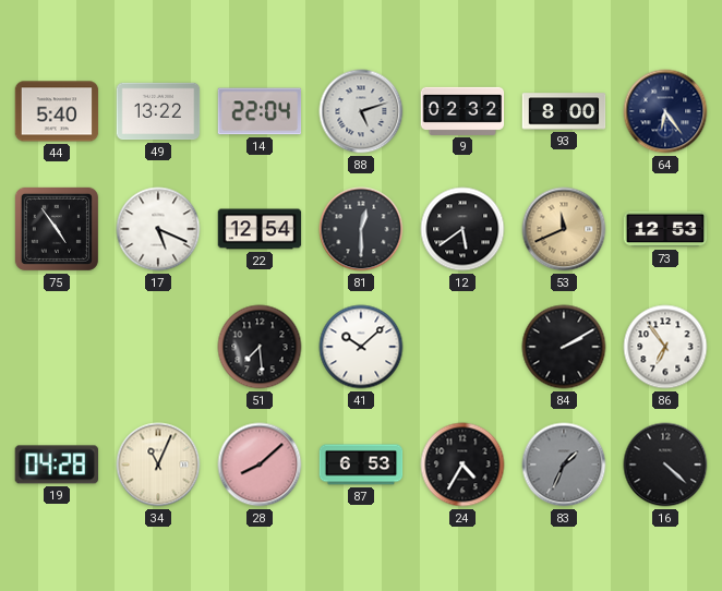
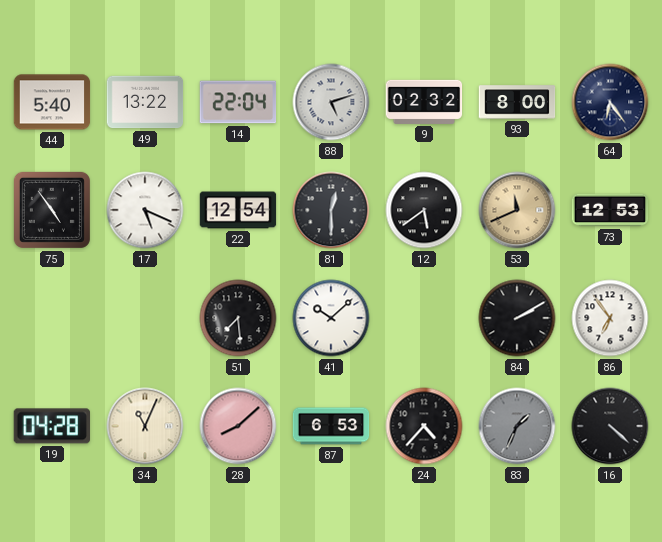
24: 4:35 -> 4:37 (424, 426)
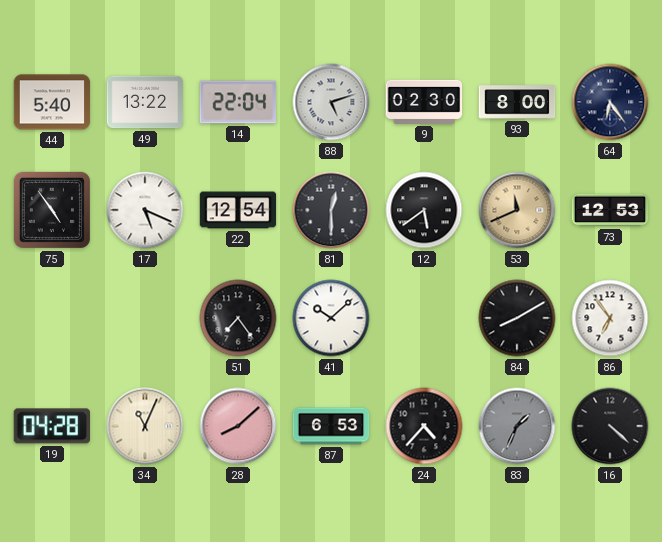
9: 02:32 -> 02:30 (424, 102)
51: 7:29 -> 7:24 (238, 318)
84: 2:10 -> 8:10 (517, 318)
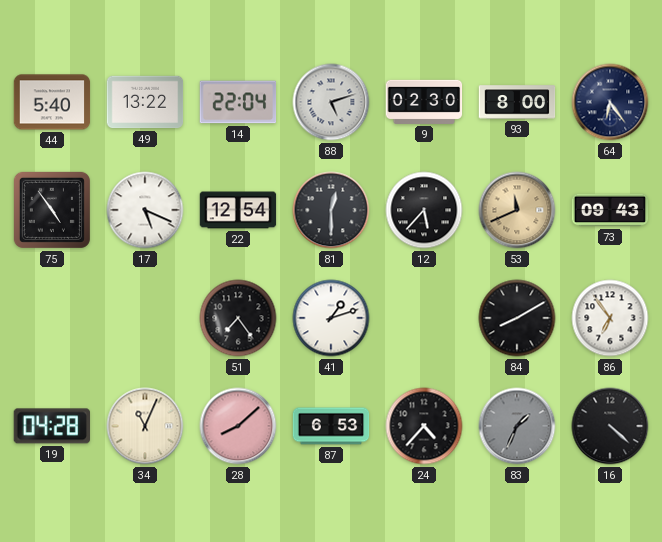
12: 5:39 -> 5:37 (424, 210)
73: 12:53 -> 09:43 (610, 210)
41: 10:08 -> 1:12 (331, 318)
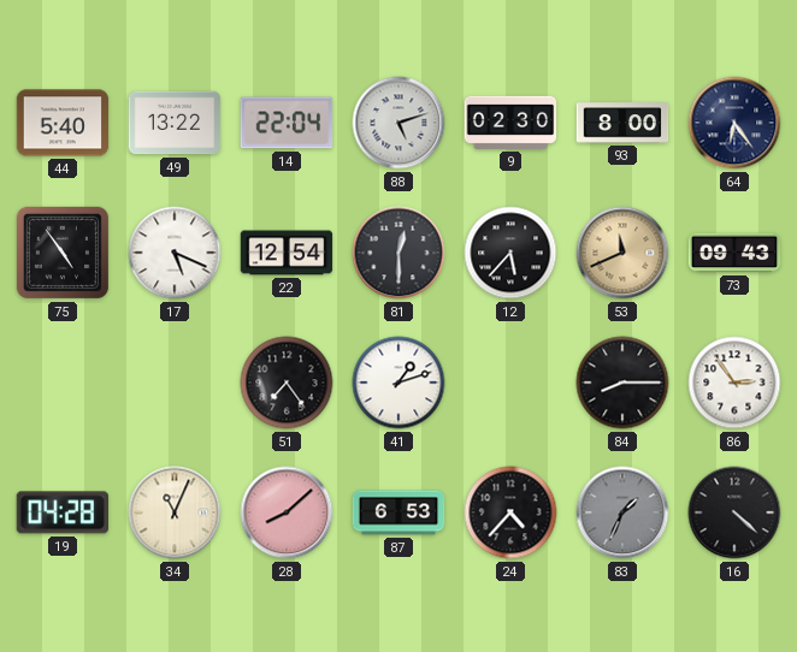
84: 8:10 -> 8:15 (622, 383)
86: 6:54 -> 2:54 (734, 383)
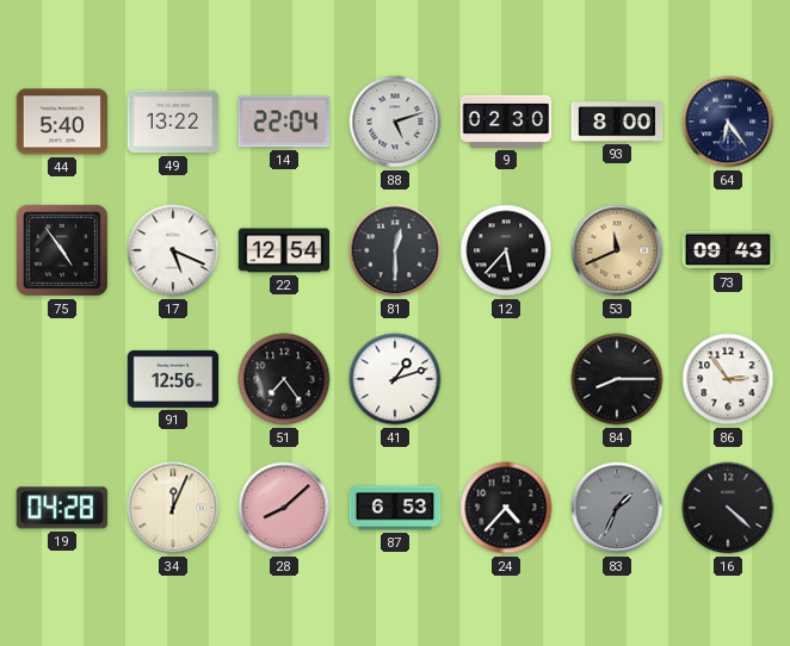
91: none -> 12:56 (173, 379)
34: 11:04 -> 12:04 (173, 508)
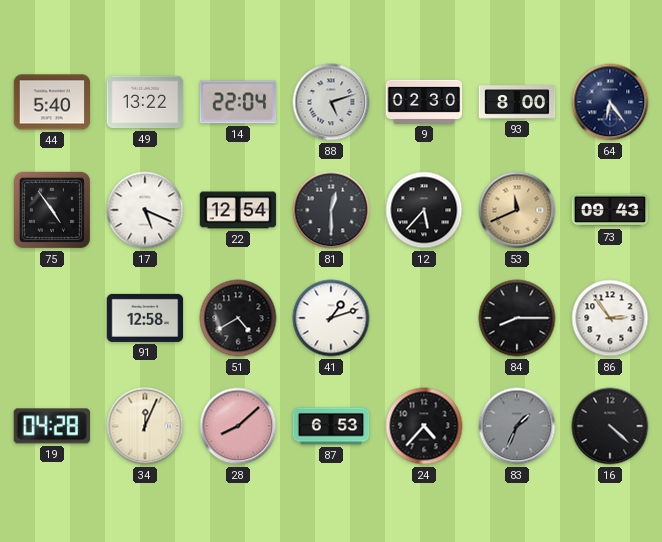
91: 12:56 -> 12:58 (145, 318)
51: 7:24 -> 4:40 (238, 318)
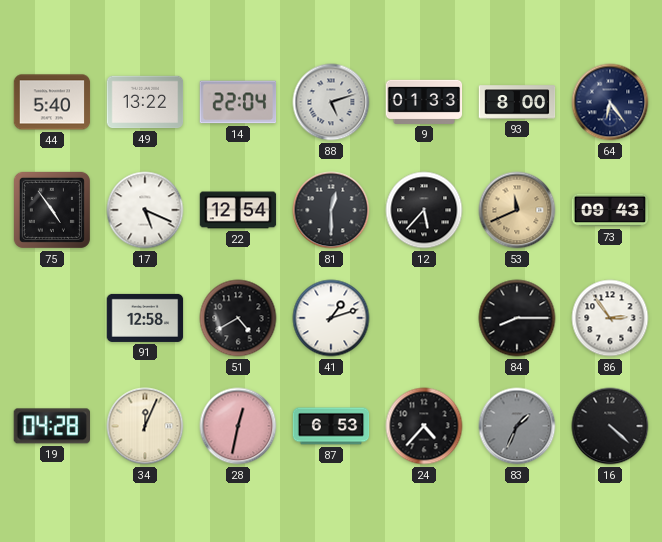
9: 02:30 -> 01:33 (424, 102)
28: 8:08 -> 12:32 (238, 426)
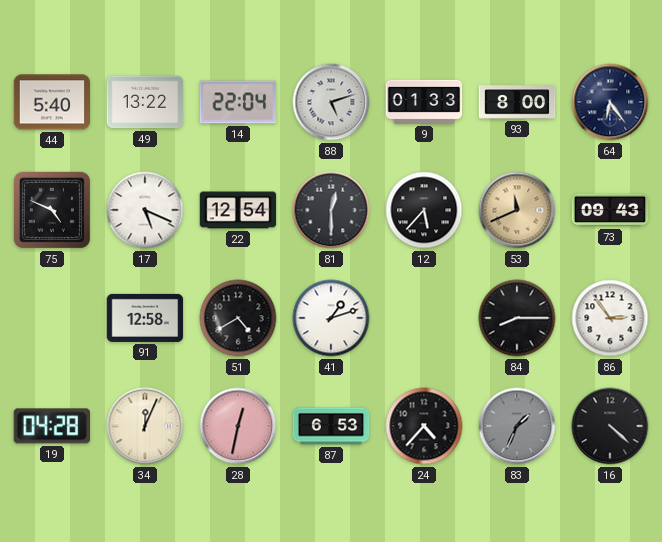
75: 4:54 -> 4:49 (52, 210)
